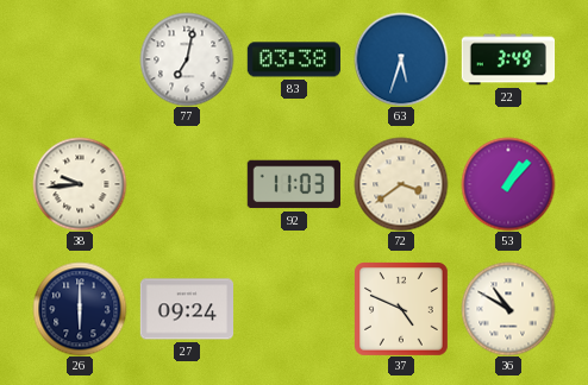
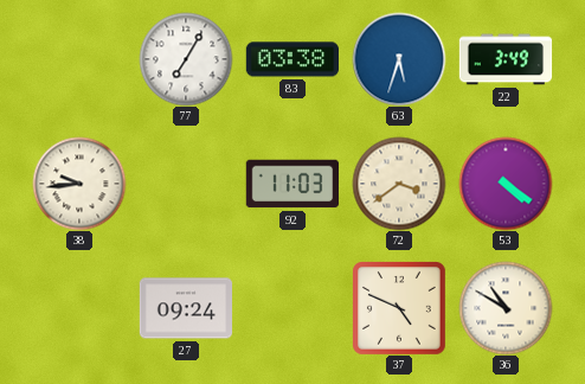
77: 7:02 -> 7:05 (186, 59)
53: 1:07 -> 4:21 (506, 184)
26: 6:00 -> none (80, 309)
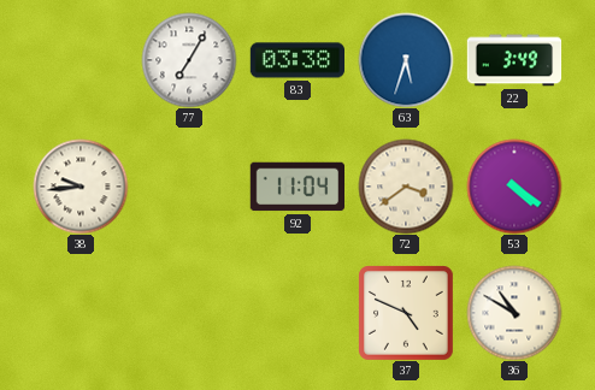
92: 11:03 -> 11:04 (296, 187)
27: 09:24 -> none (185, 308)
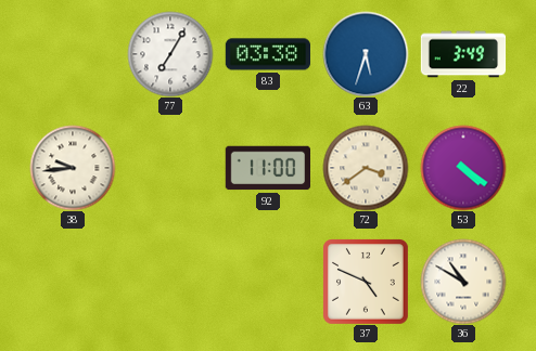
92: 11:04 -> 11:00 (267, 168)
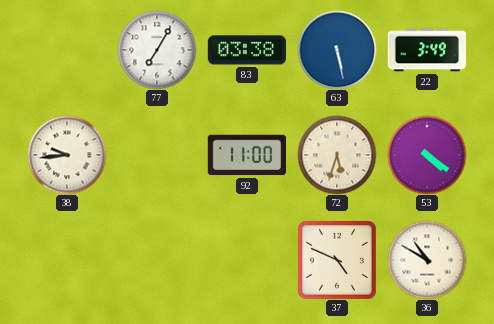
63: 5:33 -> 5:28 (337, 50)
72: 3:39 -> 5:33 (337, 155)
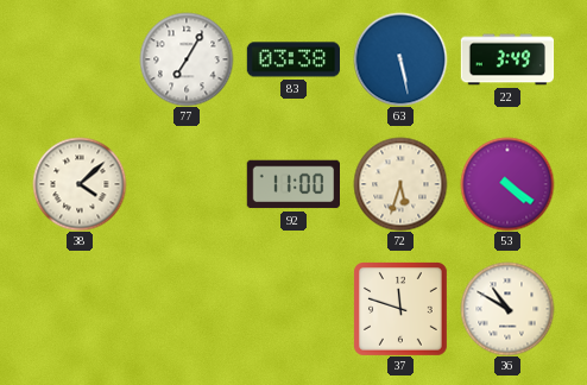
38: 9:44 -> 4:08 (80, 184)
37: 4:49 -> 11:48 (400, 309)
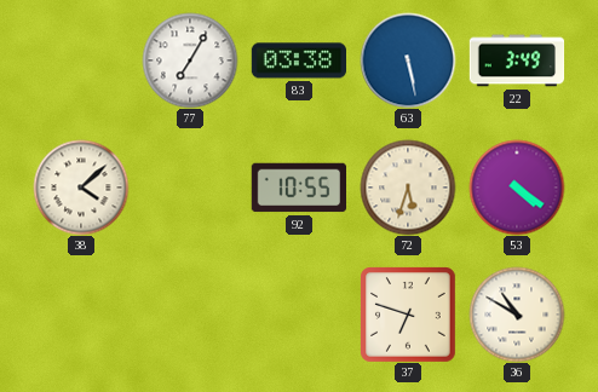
92: 11:00 -> 10:55 (298, 188)
37: 11:48 -> 6:48 (408, 315)
